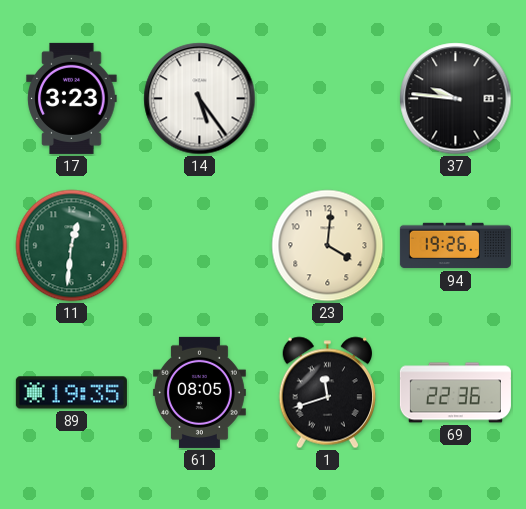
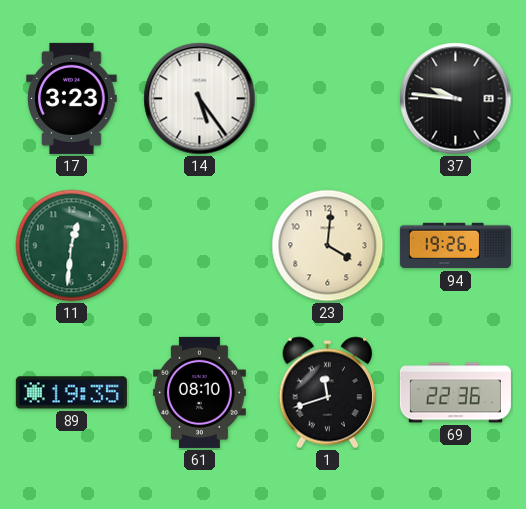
61: 08:05 -> 08:10 (199, 392)
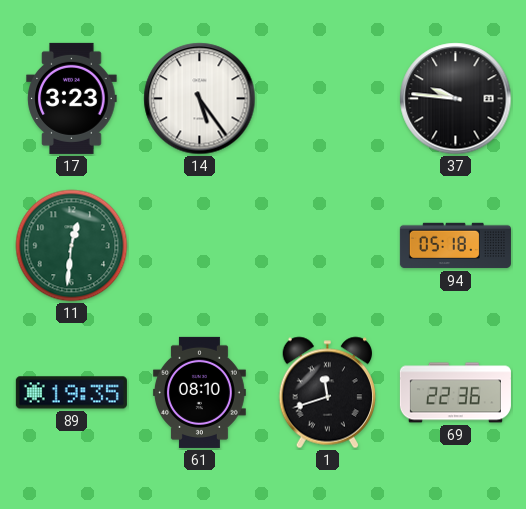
23: 4:01 -> none (328, 246)
94: 19:26 -> 05:18 (455, 246)
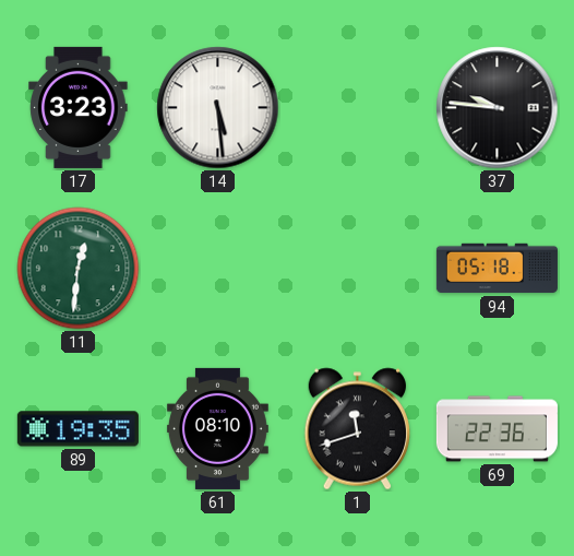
14: 5:24 -> 5:29 (218, 108)
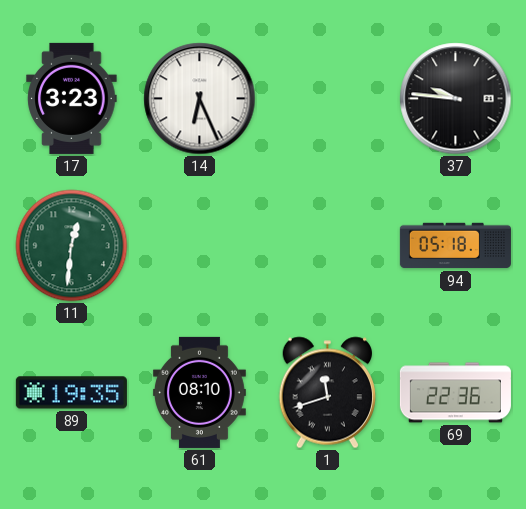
14: 5:29 -> 6:26 (200, 99)
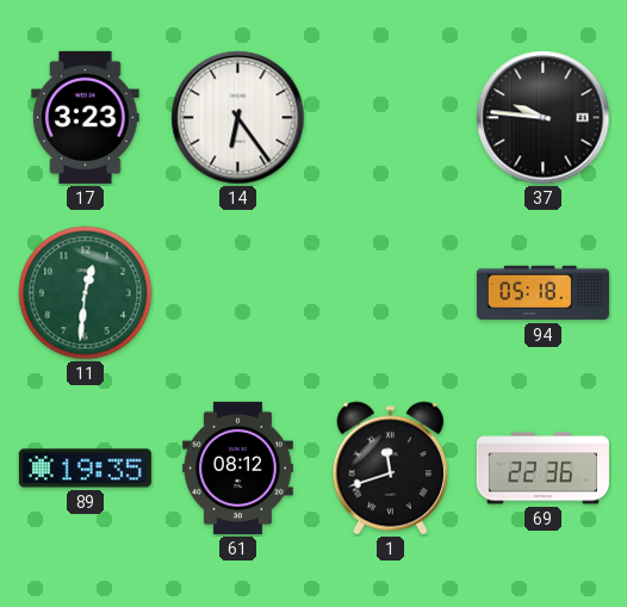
14: 6:26 -> 6:24 (238, 118)
61: 08:10 -> 08:12 (237, 467)
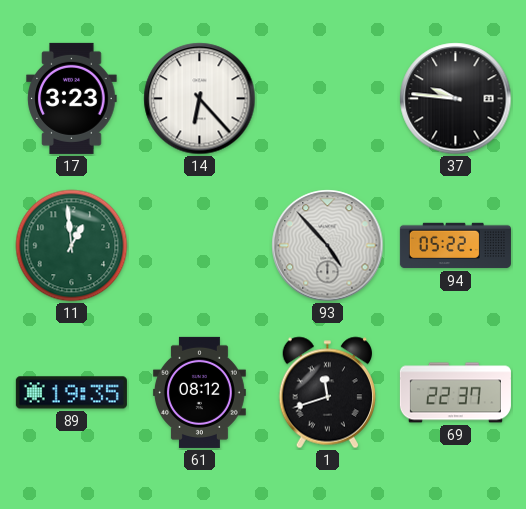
14: 6:24 -> 6:23 (200, 99)
11: 12:31 -> 12:59 (72, 246)
93: none -> 4:53 (328, 246)
94: 05:18 -> 05:22 (455, 246)
69: 22:36 -> 22:37 (455, 393)
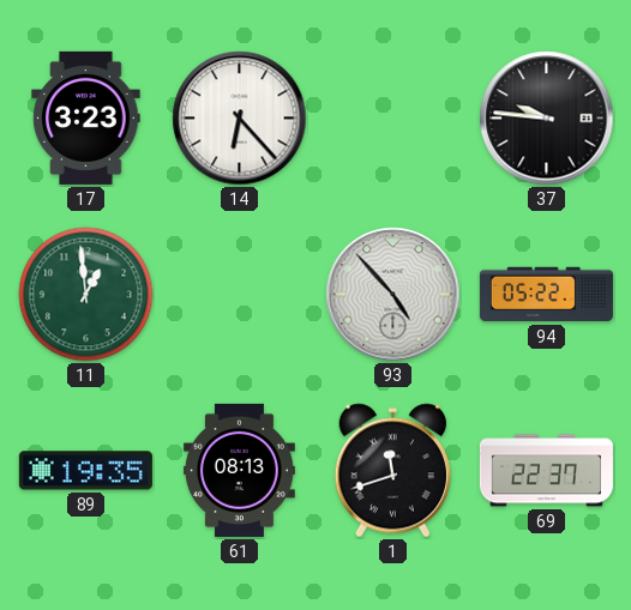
61: 08:12 -> 08:13 (239, 470)
